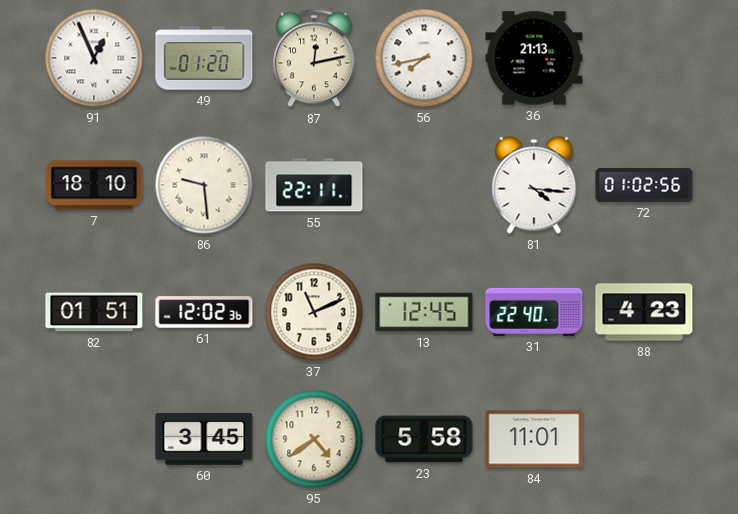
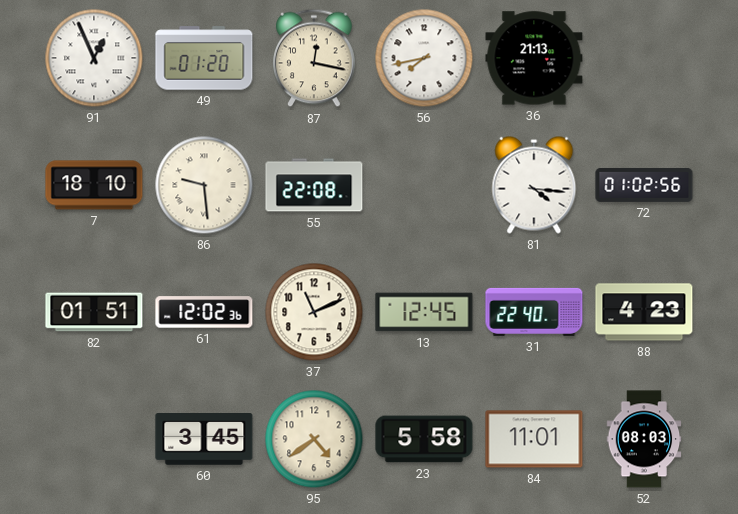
87: 12:13 -> 12:17 (314, 58)
55: 22:11 -> 22:08 (314, 185)
52: none -> 08:03 (644, 439)
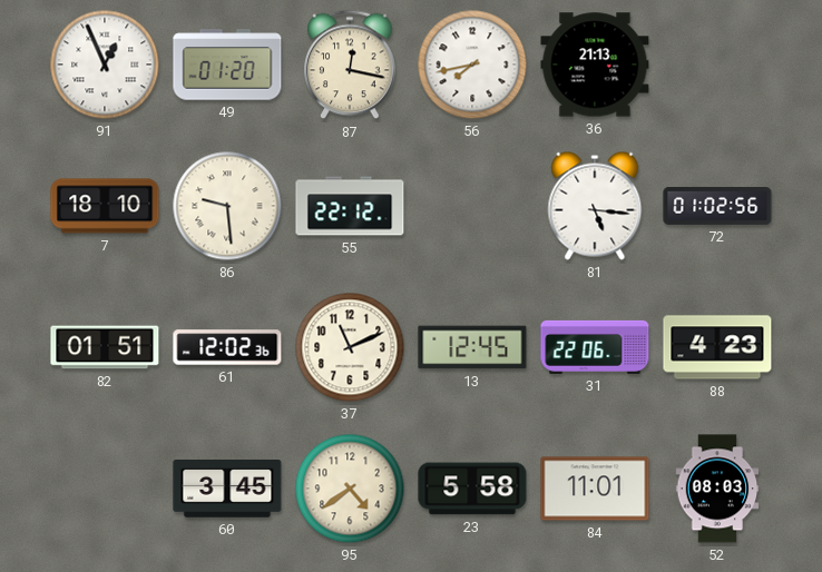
55: 22:08 -> 22:12 (350, 206)
81: 4:16 -> 5:16 (595, 206)
31: 22:40 -> 22:06 (595, 347)
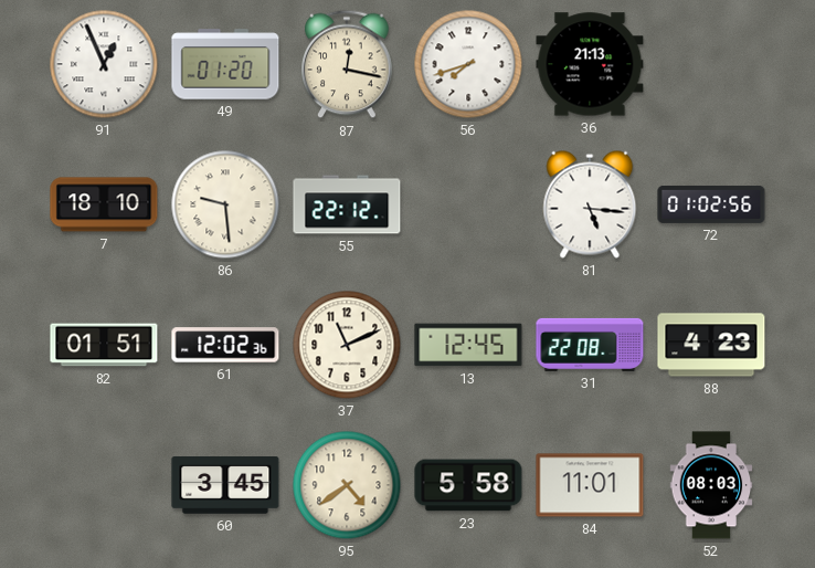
56: 7:43 -> 7:42 (468, 64)
31: 22:06 -> 22:08 (590, 345)
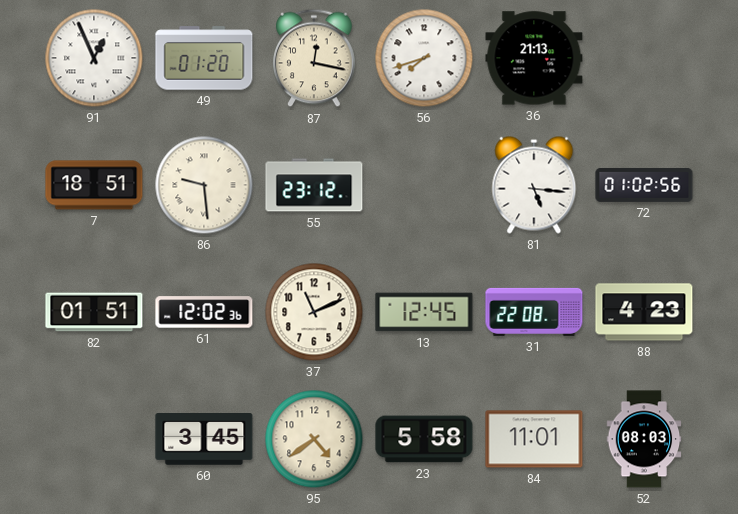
7: 18:10 -> 18:51 (94, 185)
55: 22:12 -> 23:12 (314, 185)
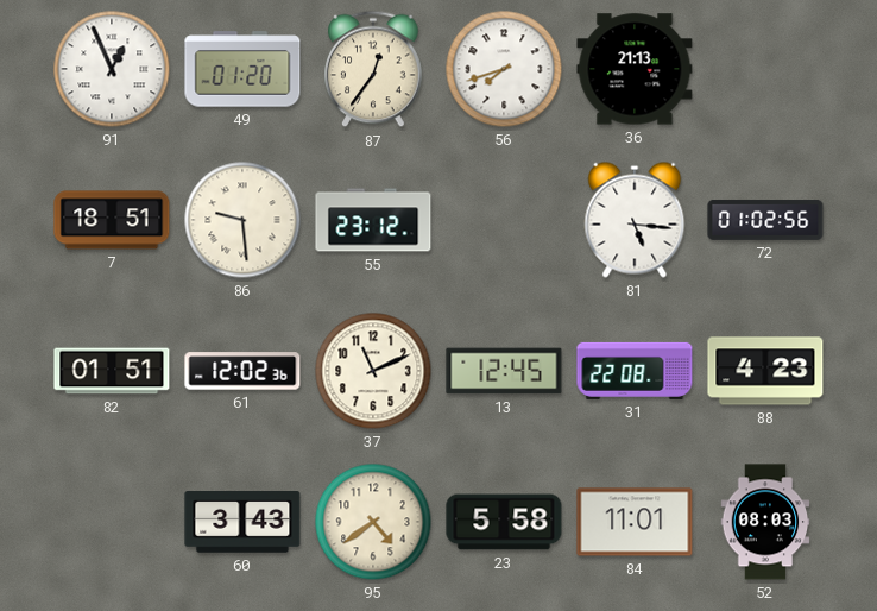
87: 12:17 -> 12:36 (373, 69)
60: 3:45 -> 3:43 (242, 523)
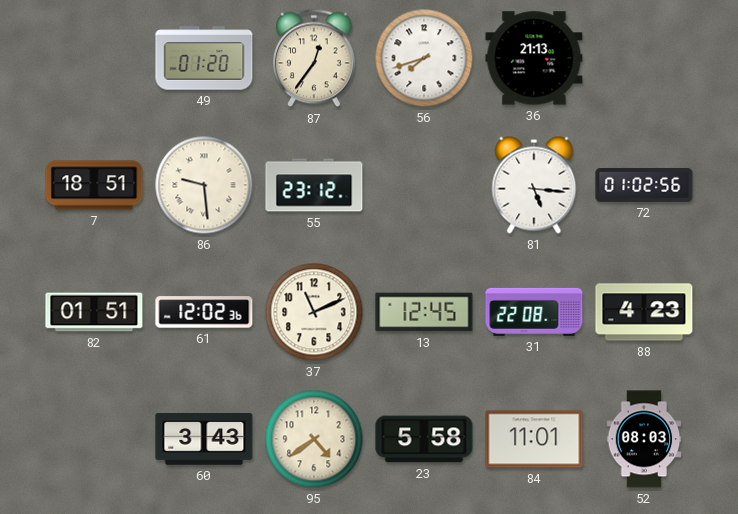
91: 12:56 -> none (112, 69)
